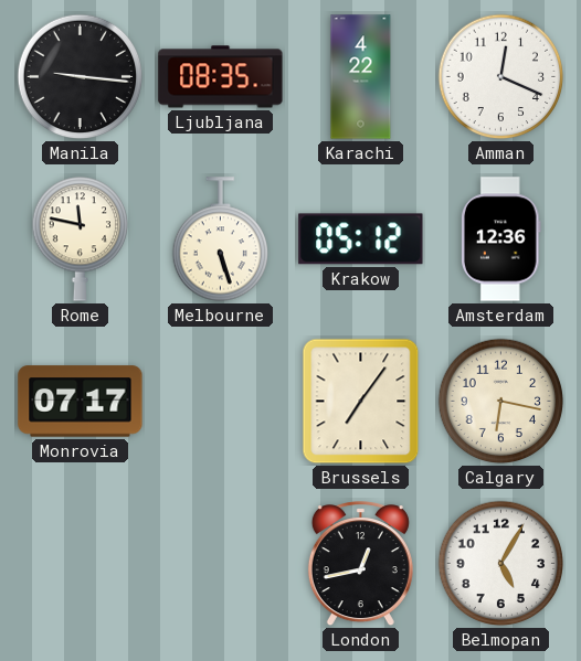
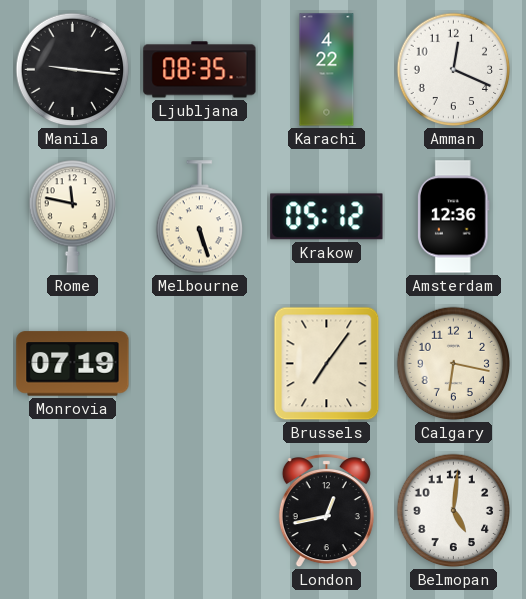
Monrovia: 07:17 -> 07:19 (73, 364)
Belmopan: 5:05 -> 5:01 (454, 511)
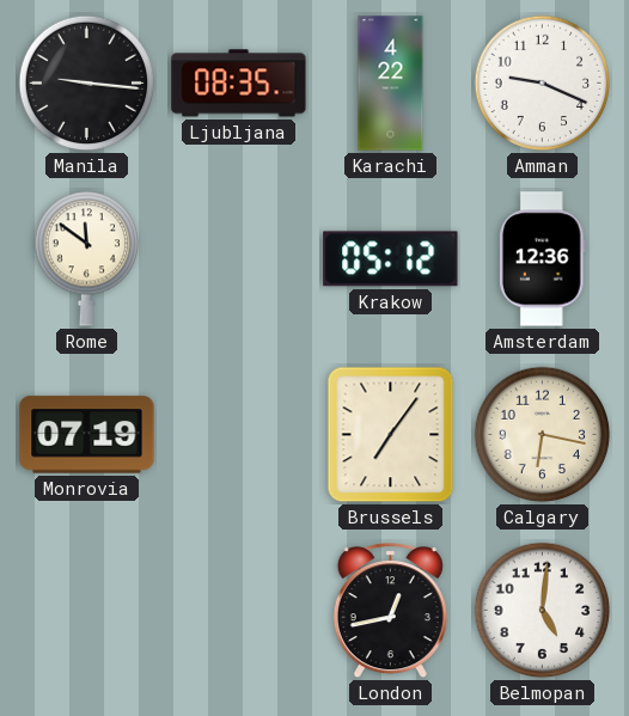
Amman: 12:19 -> 9:19 (543, 84)
Rome: 11:47 -> 11:51 (86, 258)
Melbourne: 5:27 -> none (199, 217)
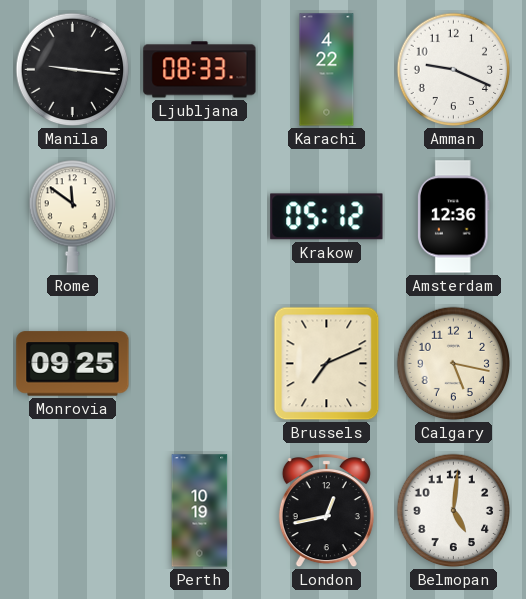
Ljubljana: 08:35 -> 08:33 (200, 70)
Monrovia: 07:19 -> 09:25 (73, 364)
Brussels: 7:06 -> 7:11 (327, 364)
Calgary: 6:17 -> 5:17 (454, 364)
Perth: none -> 10:19 (200, 511)
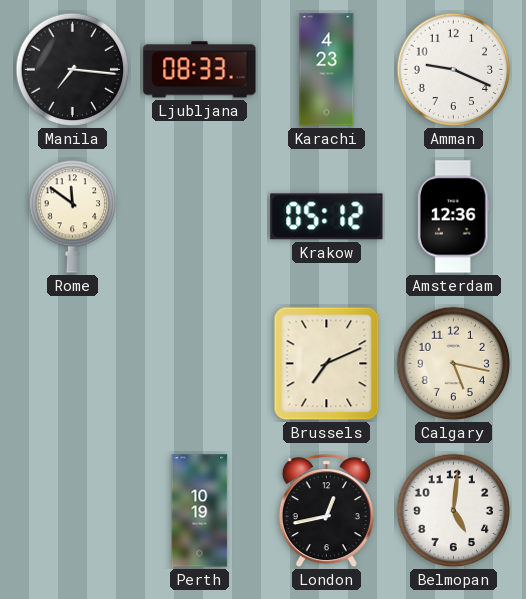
Manila: 9:16 -> 7:16 (73, 70)
Karachi: 4:22 -> 4:23 (327, 70)
Monrovia: 09:25 -> none (73, 364)
